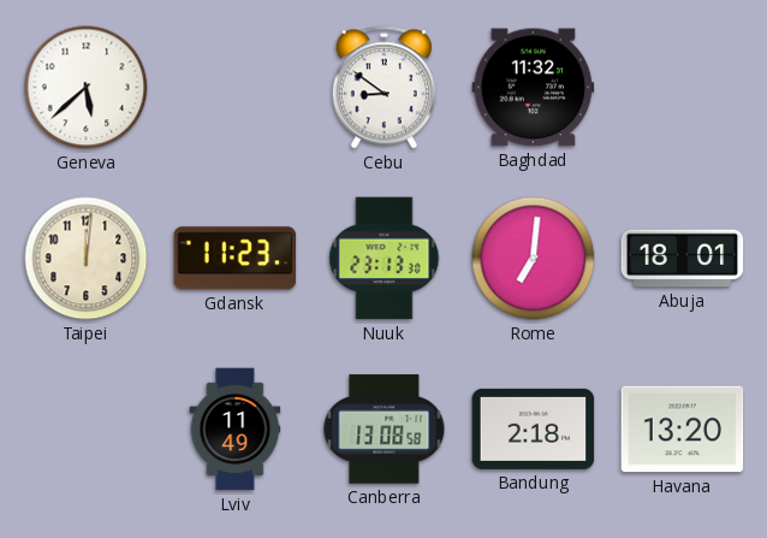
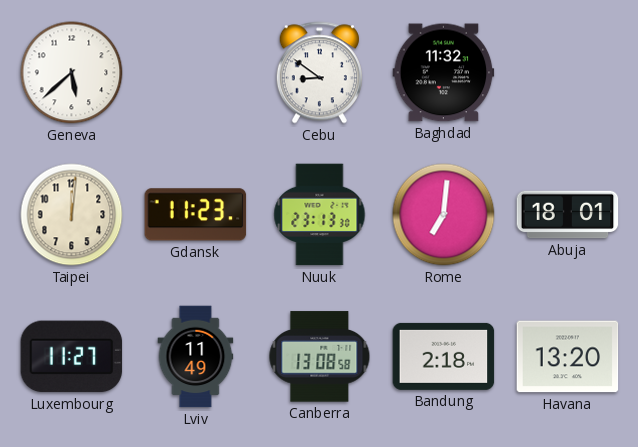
Luxembourg: none -> 11:27 (72, 357)
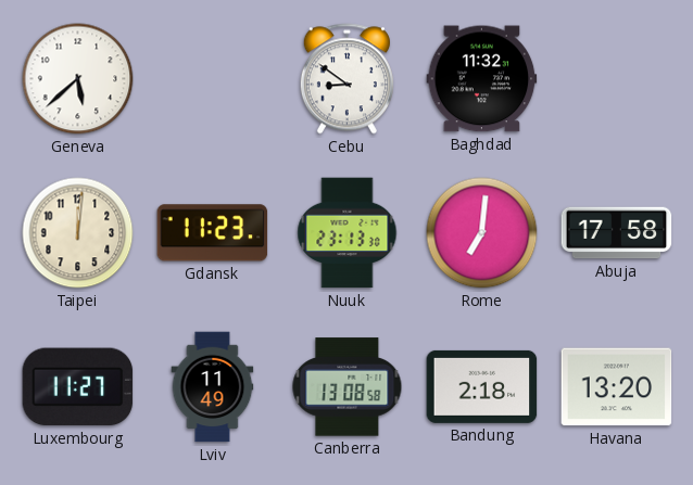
Abuja: 18:01 -> 17:58 (617, 233)
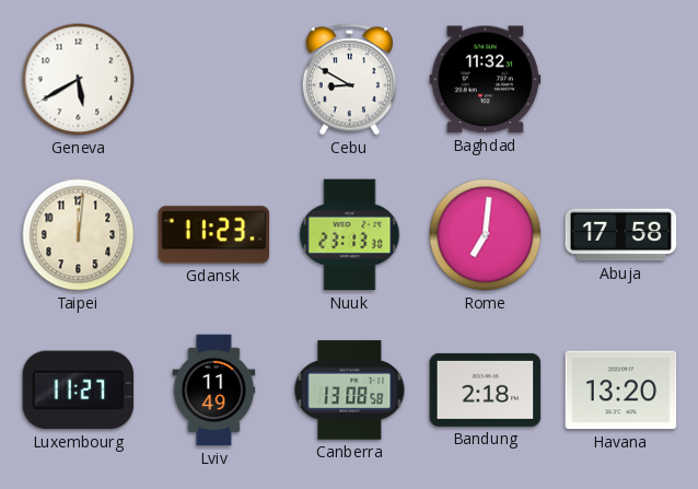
Geneva: 5:38 -> 5:40 (79, 80)
Cebu: 8:51 -> 8:50 (349, 80)
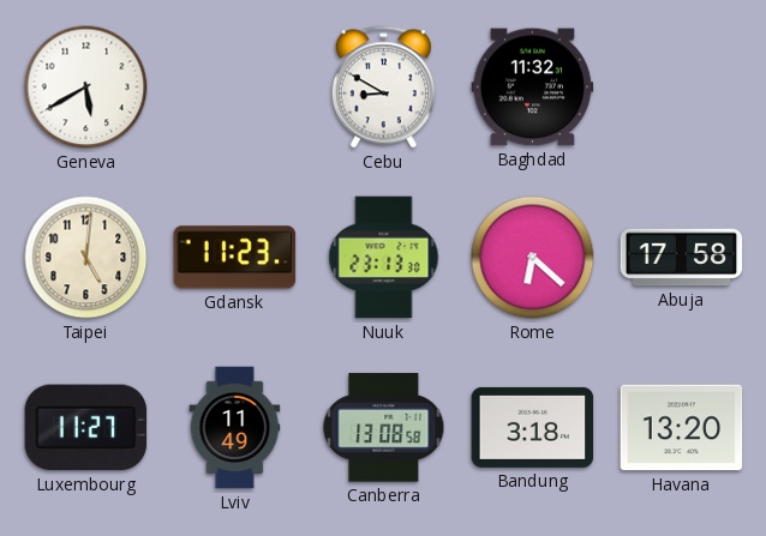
Taipei: 12:01 -> 5:01 (86, 258)
Rome: 7:01 -> 6:22 (533, 258)
Bandung: 2:18 -> 3:18 (533, 427)
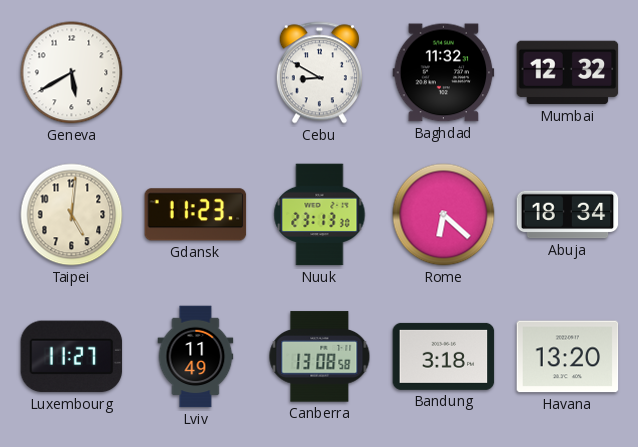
Mumbai: none -> 12:32 (568, 73)
Abuja: 17:58 -> 18:34 (568, 215)
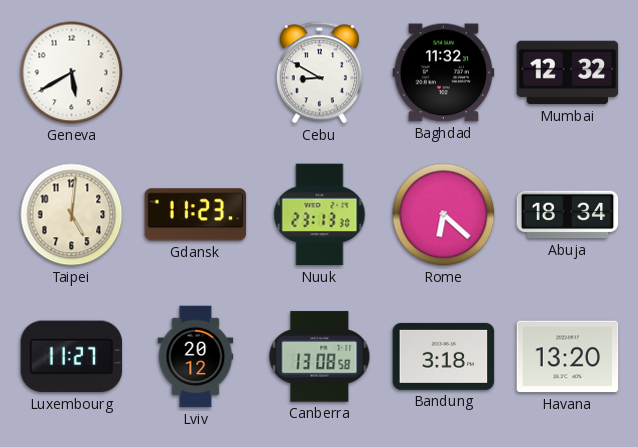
Lviv: 11:49 -> 20:12 (196, 357)
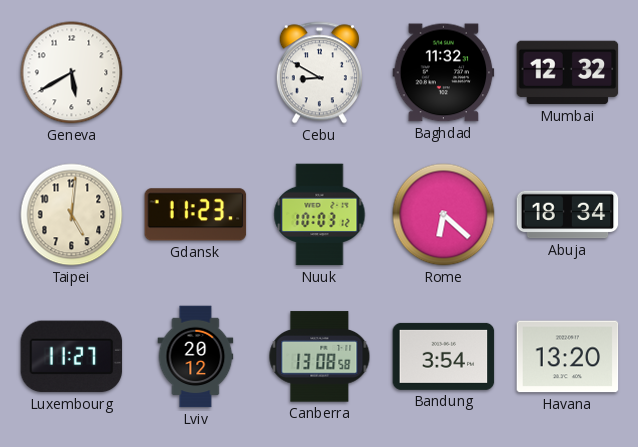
Nuuk: 23:13 -> 10:03 (320, 215)
Bandung: 3:18 -> 3:54 (444, 356)
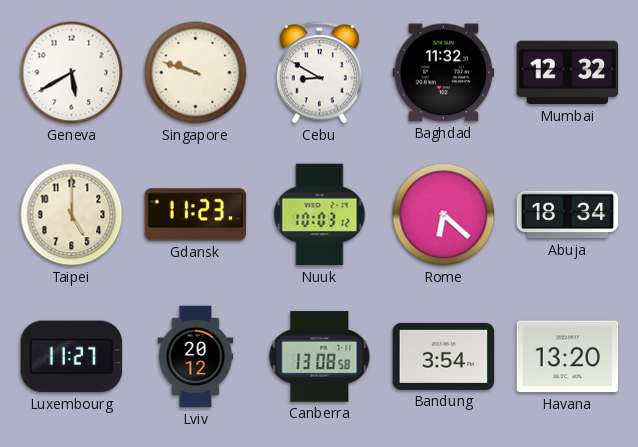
Singapore: none -> 9:48 (196, 73)
Taipei: 5:01 -> 5:00 (72, 215)
